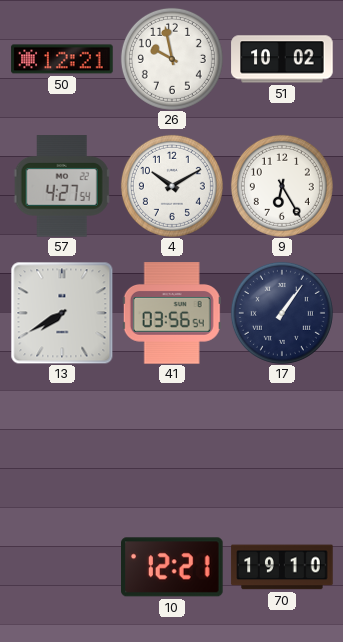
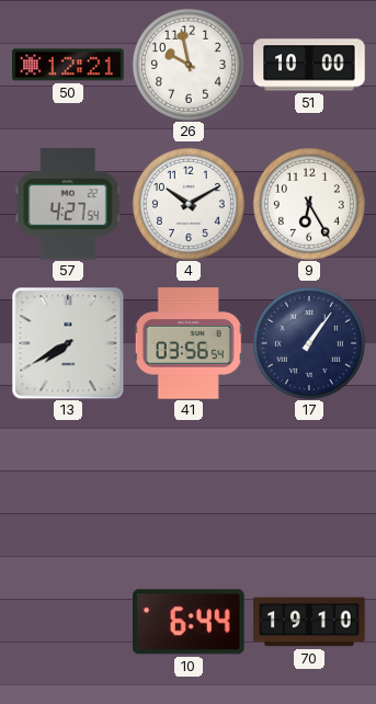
51: 10:02 -> 10:00 (309, 65)
10: 12:21 -> 6:44 (190, 622)
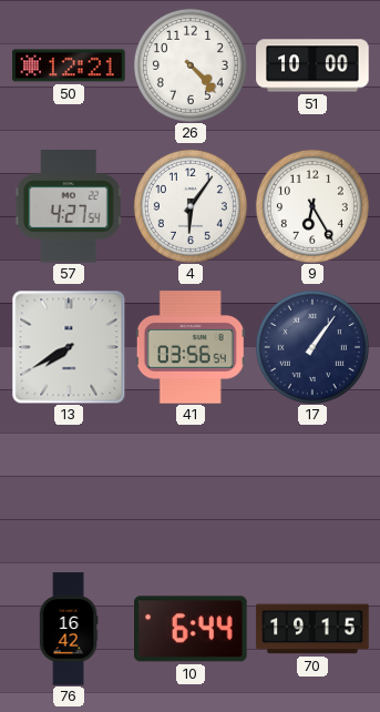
26: 9:58 -> 4:23 (191, 65)
4: 10:10 -> 6:06 (191, 206)
76: none -> 16:42 (69, 629)
70: 19:10 -> 19:15 (312, 629)
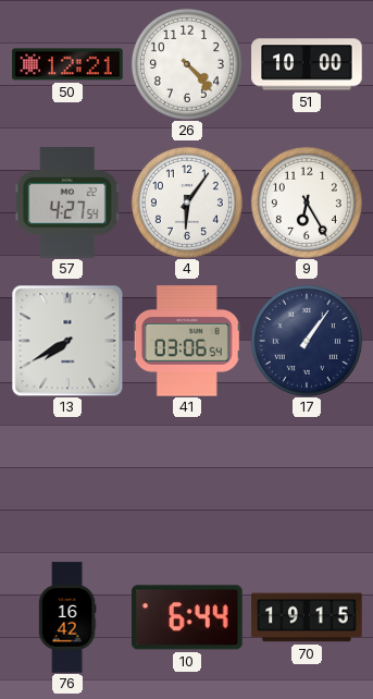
41: 03:56 -> 03:06 (187, 341)
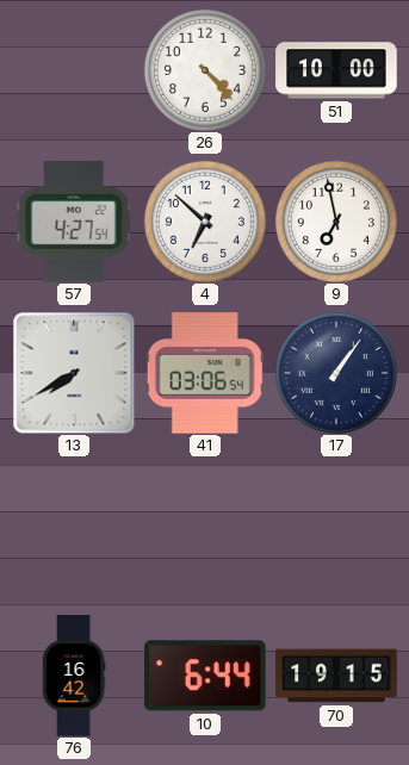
50: 12:21 -> none (67, 64)
4: 6:06 -> 6:52 (205, 222)
9: 6:25 -> 6:58 (336, 222)
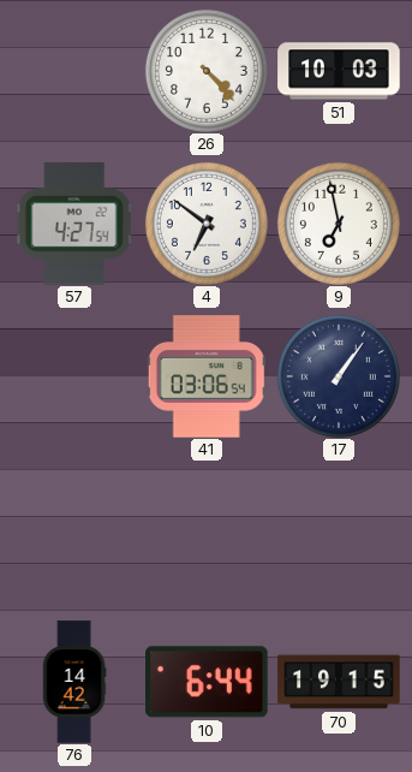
51: 10:00 -> 10:03 (339, 71)
4: 6:52 -> 6:51 (207, 224)
13: 7:40 -> none (74, 373)
76: 16:42 -> 14:42 (74, 682)
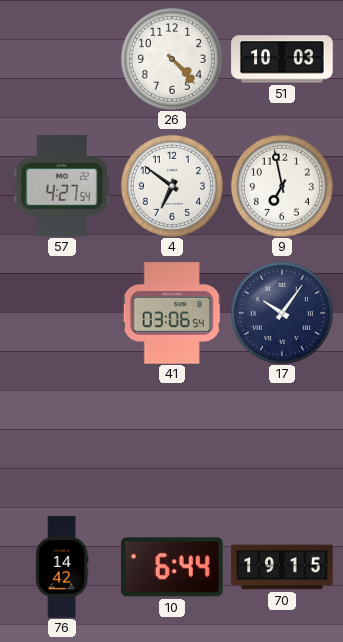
17: 1:06 -> 10:06 (282, 313)
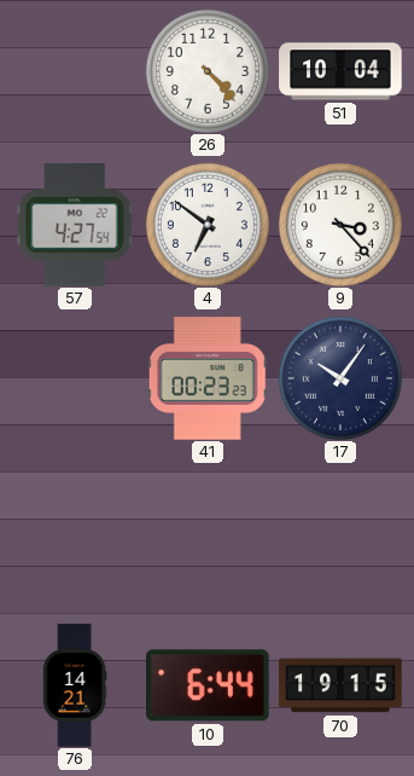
51: 10:03 -> 10:04 (340, 71)
9: 6:58 -> 3:23 (340, 225)
41: 03:06 -> 00:23 (208, 378)
76: 14:42 -> 14:21 (75, 685)
